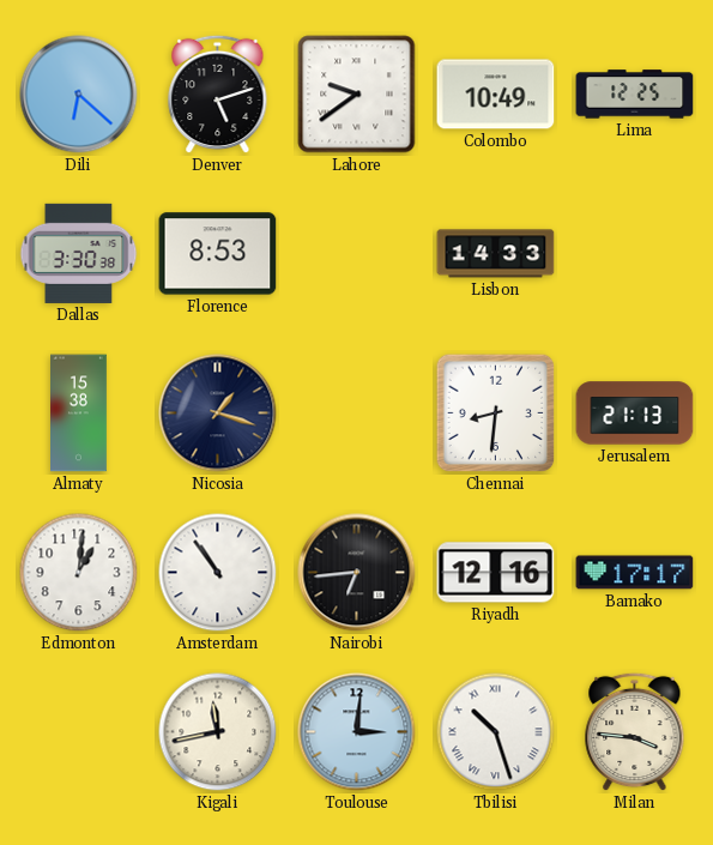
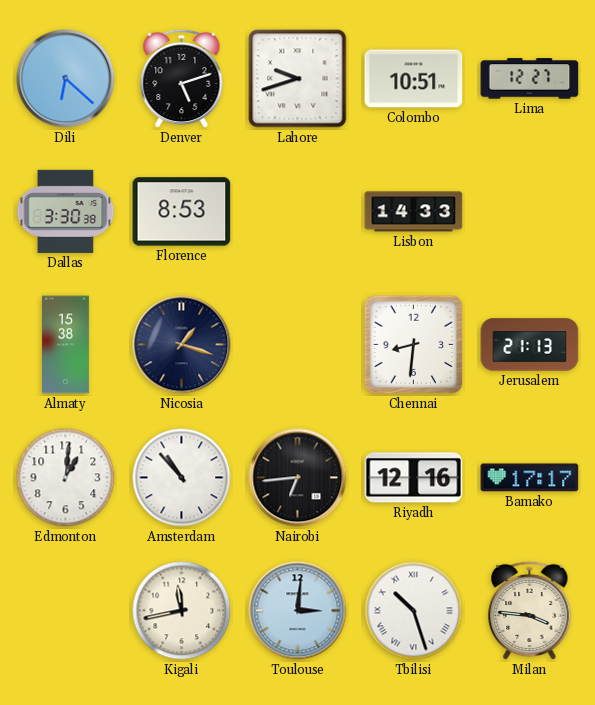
Lahore: 9:39 -> 9:42 (298, 79)
Colombo: 10:49 -> 10:51 (414, 79)
Lima: 12:25 -> 12:27 (530, 79)
Amsterdam: 10:54 -> 10:53 (182, 478)
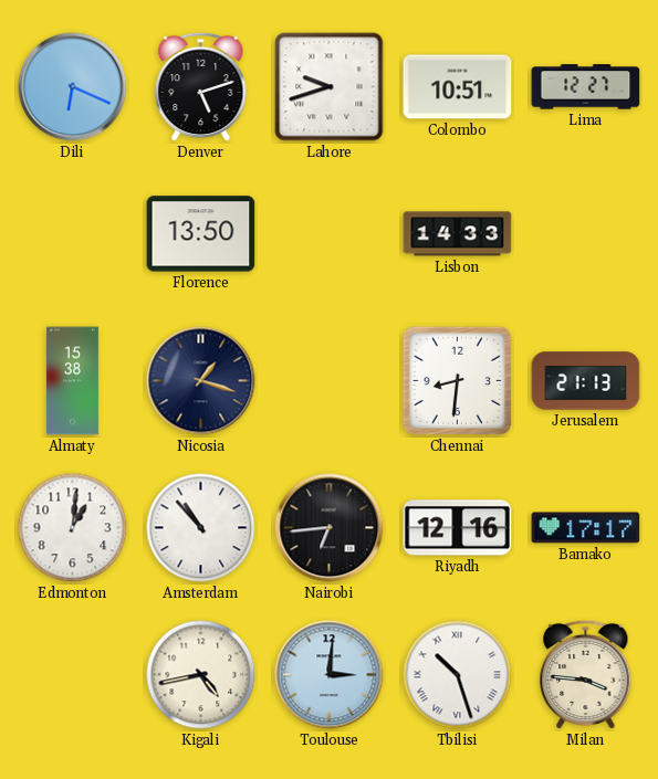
Dili: 6:22 -> 6:19 (73, 87)
Dallas: 3:30 -> none (66, 211)
Florence: 8:53 -> 13:50 (201, 234)
Kigali: 11:43 -> 4:43 (201, 675)
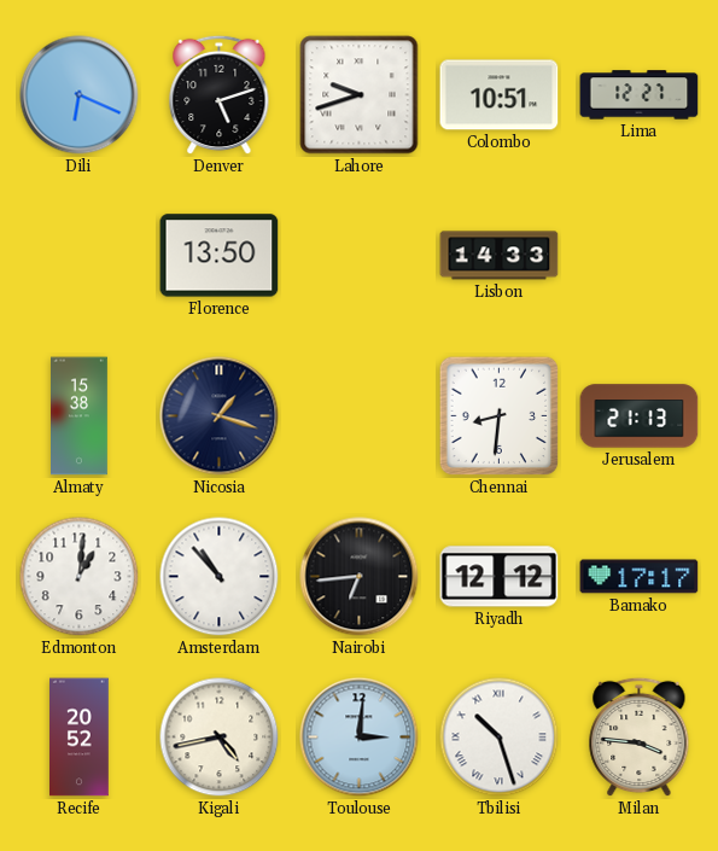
Riyadh: 12:16 -> 12:12 (500, 577)
Recife: none -> 20:52 (80, 738)
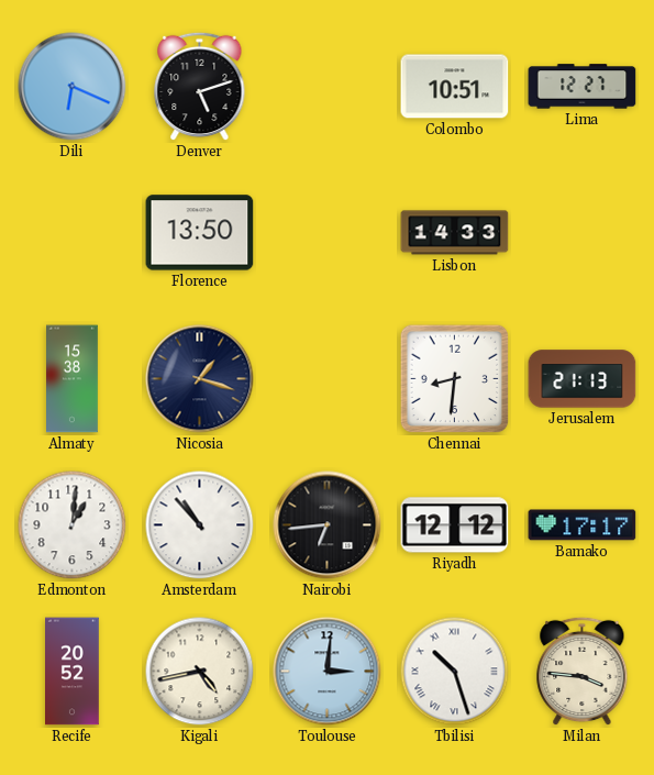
Lahore: 9:42 -> none (360, 95)
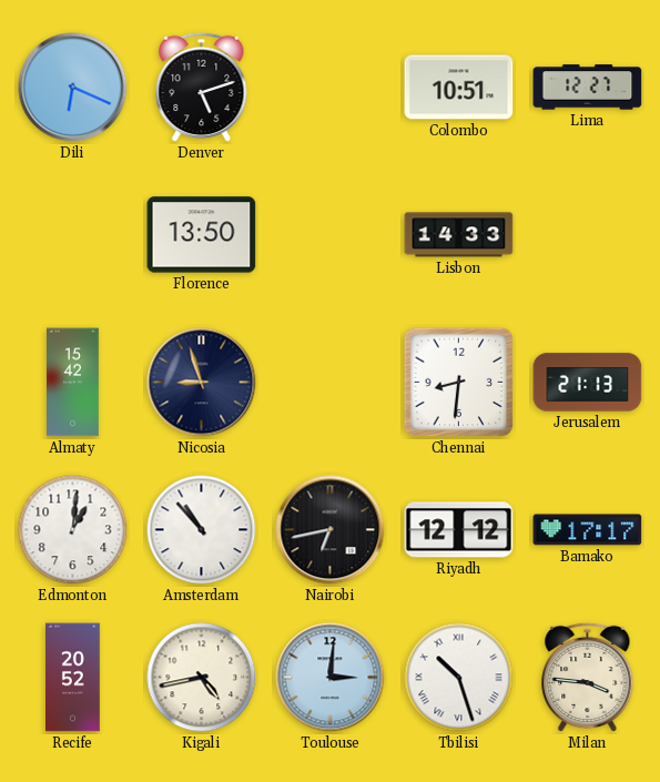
Almaty: 15:38 -> 15:42 (73, 383)
Nicosia: 1:18 -> 8:57 (202, 383)
Nairobi: 6:44 -> 6:43 (331, 530)
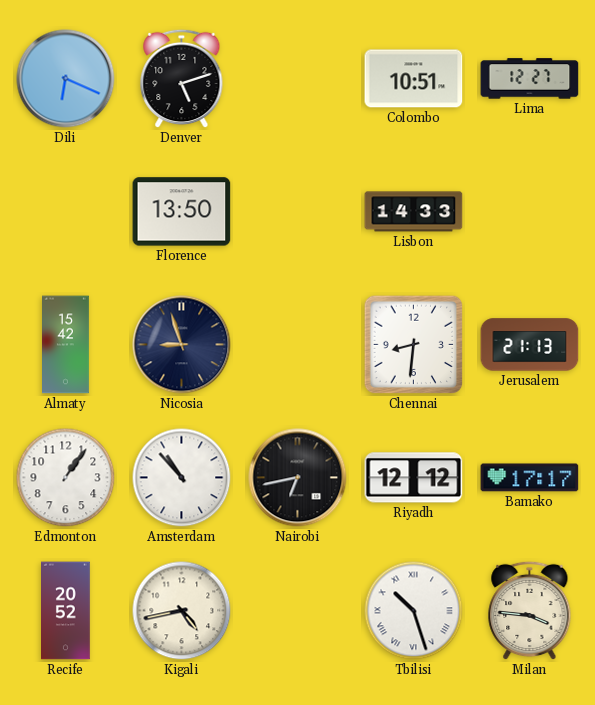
Edmonton: 1:01 -> 1:06 (66, 478)
Toulouse: 3:01 -> none (331, 678)
